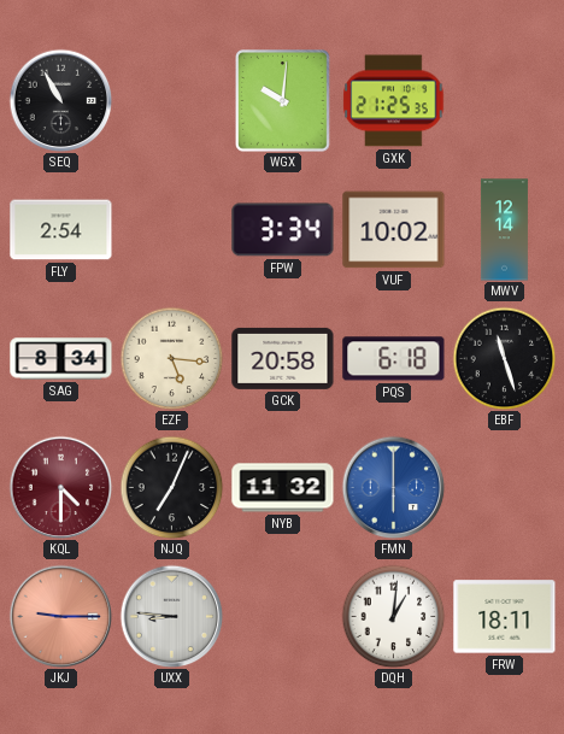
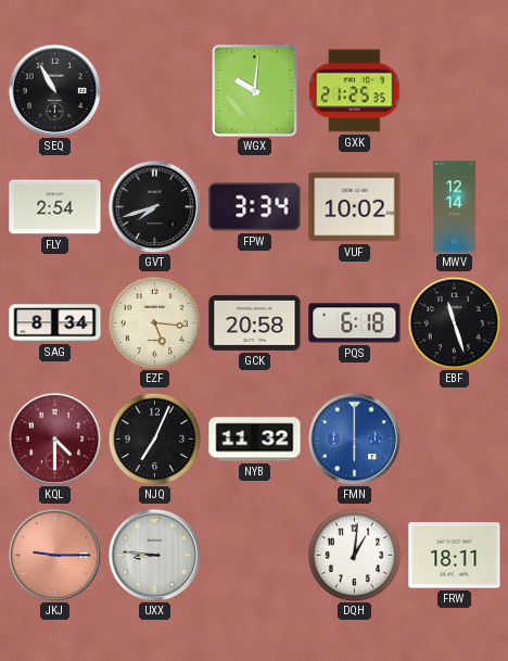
GVT: none -> 7:42 (154, 206)
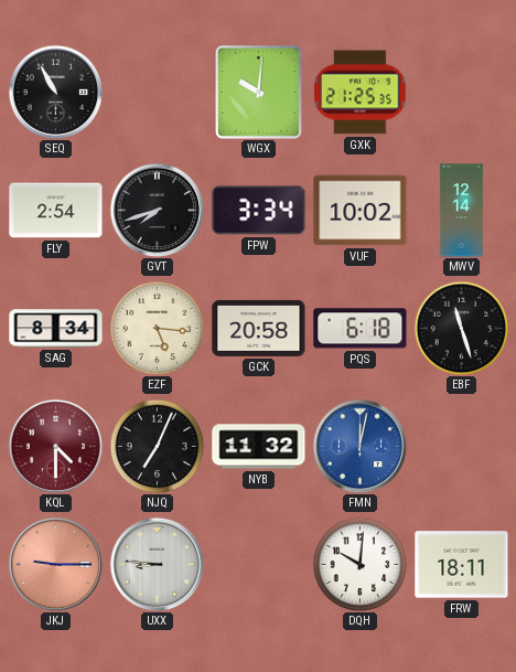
FMN: 6:00 -> 12:02 (359, 446)
DQH: 1:01 -> 10:01 (359, 564)
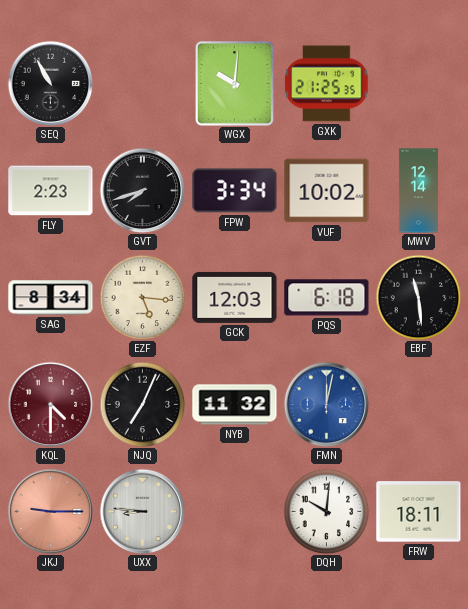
FLY: 2:54 -> 2:23 (51, 191)
GCK: 20:58 -> 12:03 (235, 297)
EBF: 11:27 -> 11:29 (418, 297)
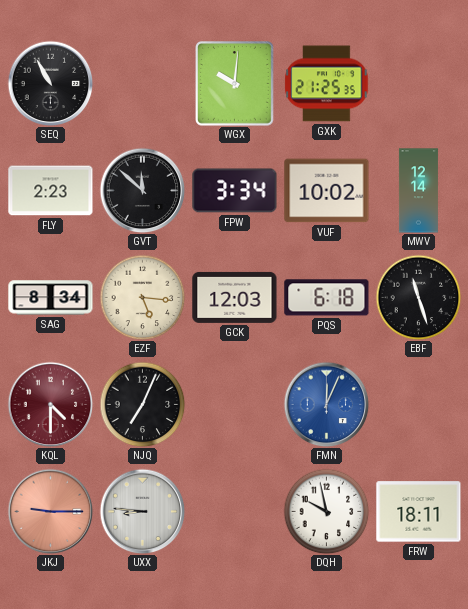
GVT: 7:42 -> 11:52 (142, 190)
EBF: 11:29 -> 11:27 (418, 297)
NYB: 11:32 -> none (235, 405)
FMN: 12:02 -> 12:04 (326, 404)
DQH: 10:01 -> 9:58 (326, 511)
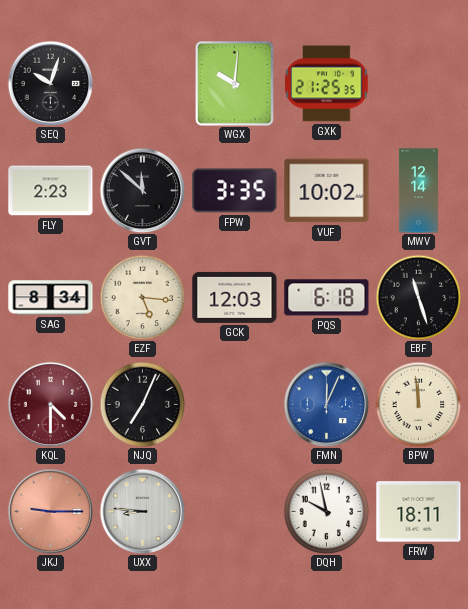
SEQ: 10:55 -> 10:03 (50, 83)
FPW: 3:34 -> 3:35 (235, 191)
BPW: none -> 11:59 (418, 404)
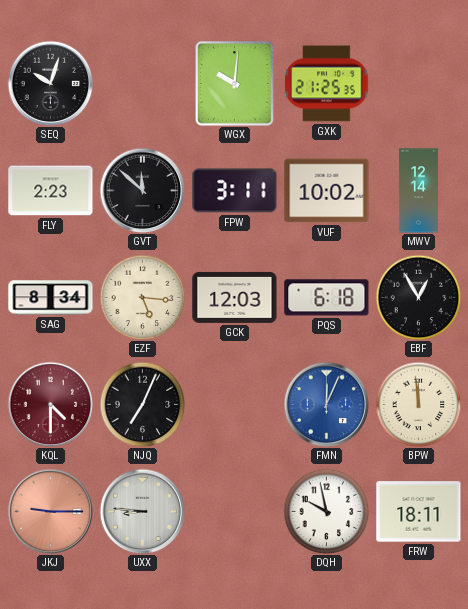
FPW: 3:35 -> 3:11 (235, 191)
EBF: 11:27 -> 12:55 (418, 297)
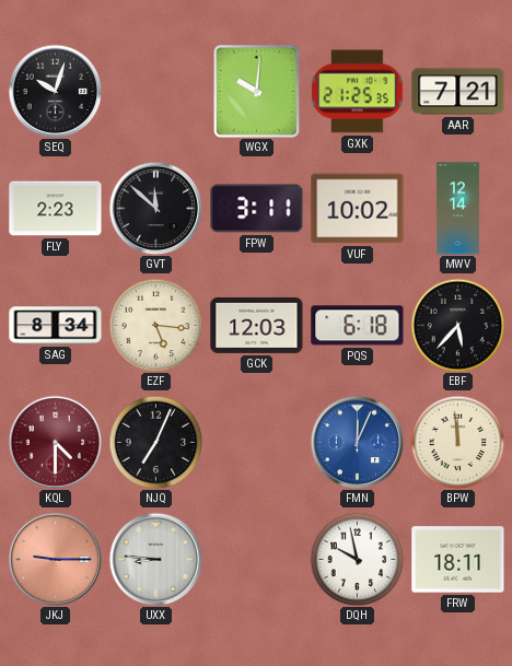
AAR: none -> 7:21 (458, 92)
EBF: 12:55 -> 5:37 (457, 325)
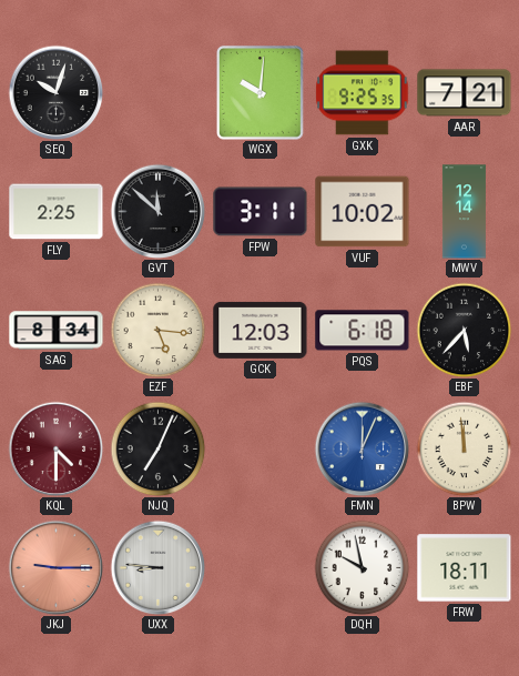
GXK: 21:25 -> 9:25 (363, 93)
FLY: 2:23 -> 2:25 (57, 212)
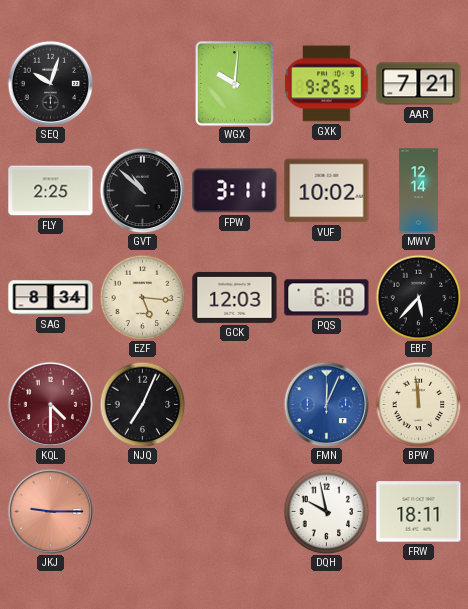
GVT: 11:52 -> 10:52 (142, 190)
UXX: 8:46 -> none (157, 567)
